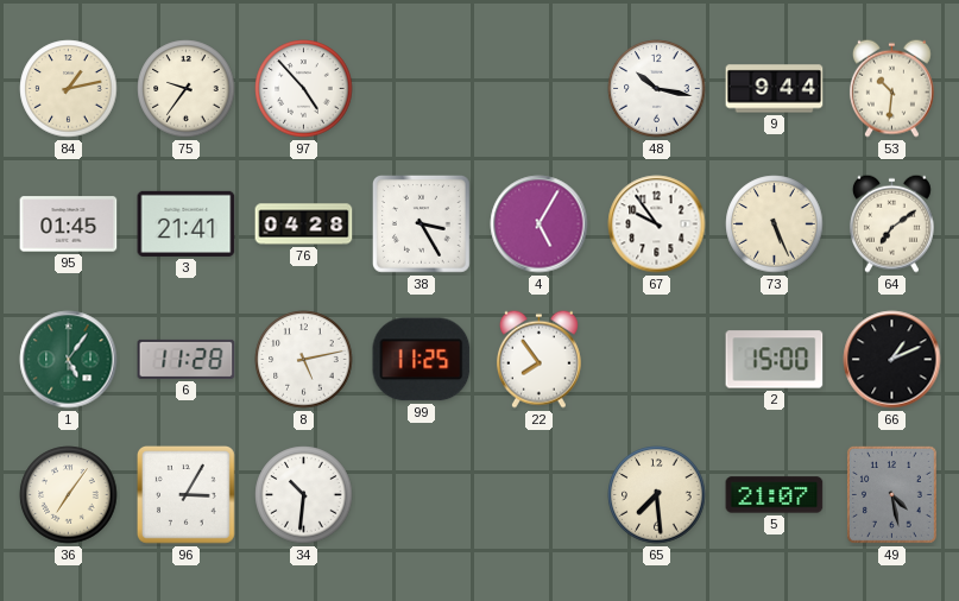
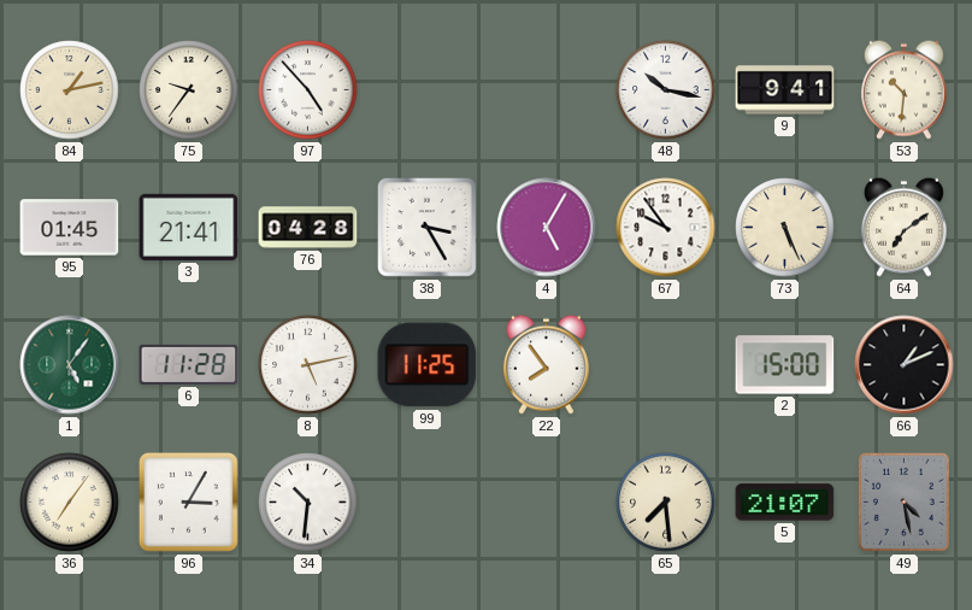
9: 9:44 -> 9:41 (785, 90)
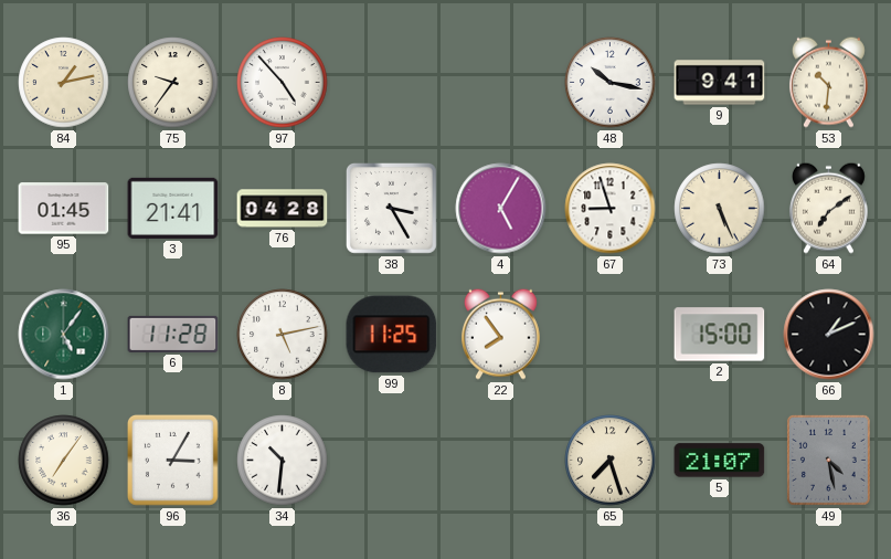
67: 9:54 -> 8:57 (611, 209)
65: 7:29 -> 7:27 (611, 461)
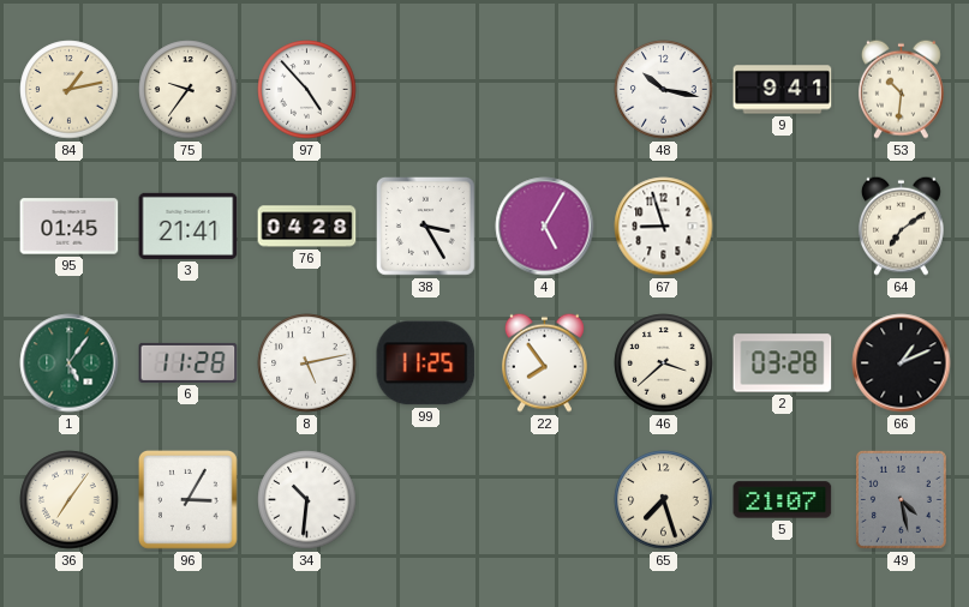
73: 5:26 -> none (720, 209)
46: none -> 3:38 (664, 363)
2: 15:00 -> 03:28 (783, 363)
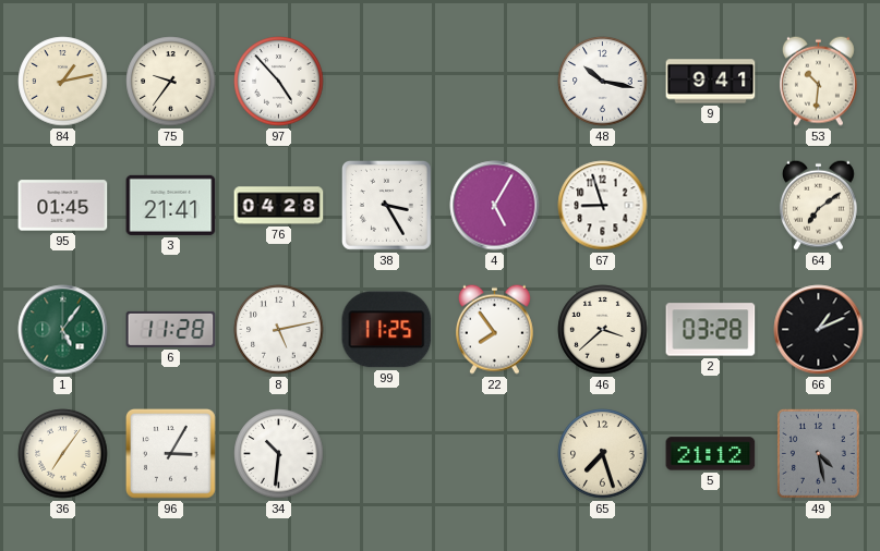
5: 21:07 -> 21:12 (711, 454)
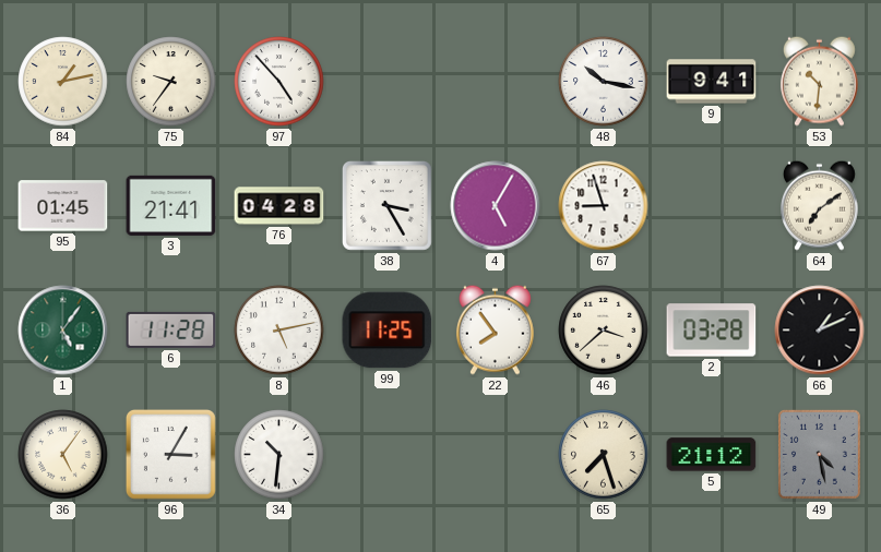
36: 7:06 -> 5:06 (63, 455)
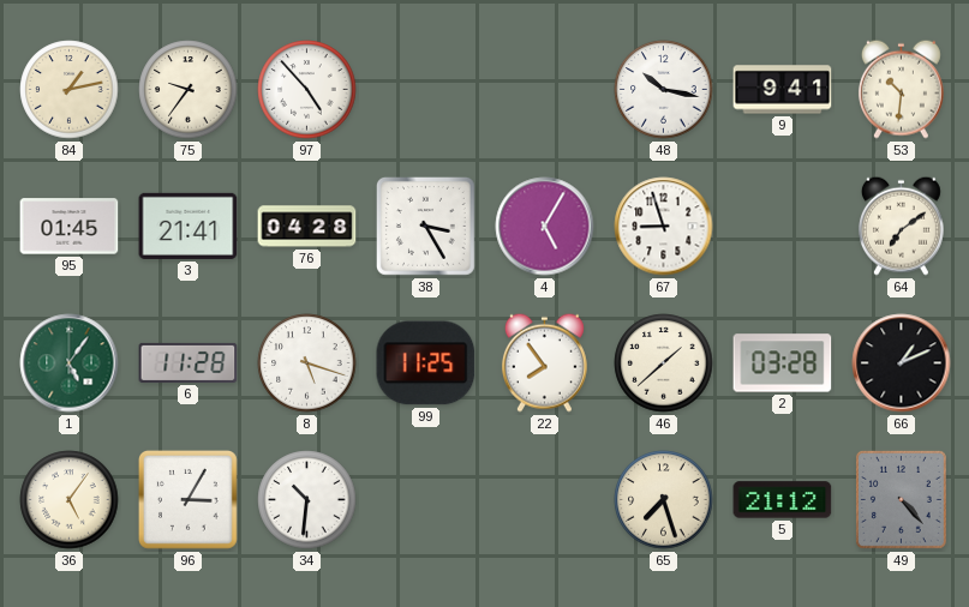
8: 5:13 -> 5:18 (307, 363)
46: 3:38 -> 1:38 (664, 363)
49: 4:28 -> 4:23 (901, 499)
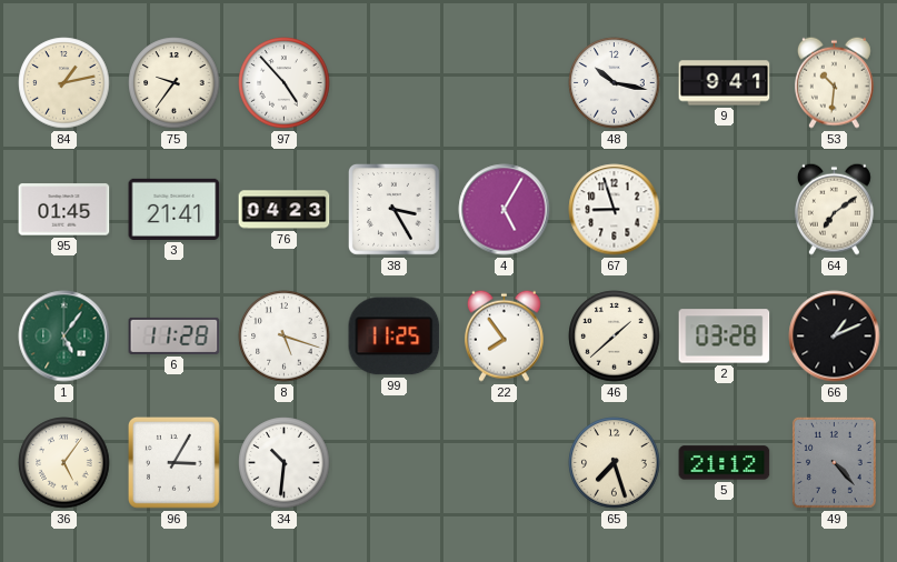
76: 04:28 -> 04:23 (285, 210)
